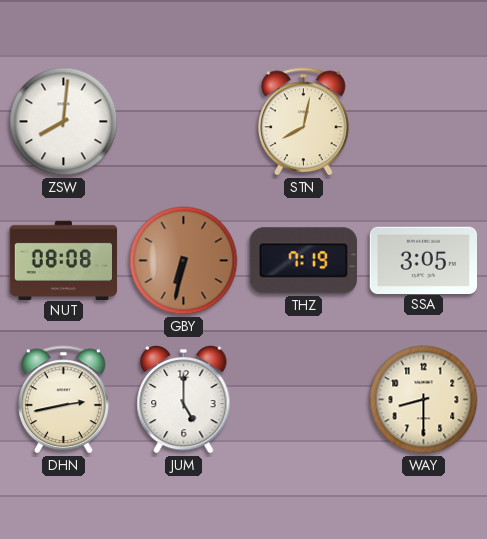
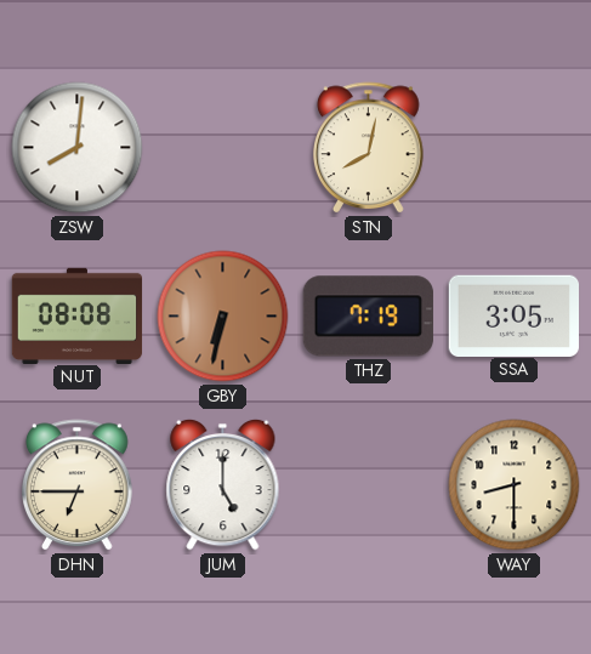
DHN: 2:43 -> 6:45 (78, 485)
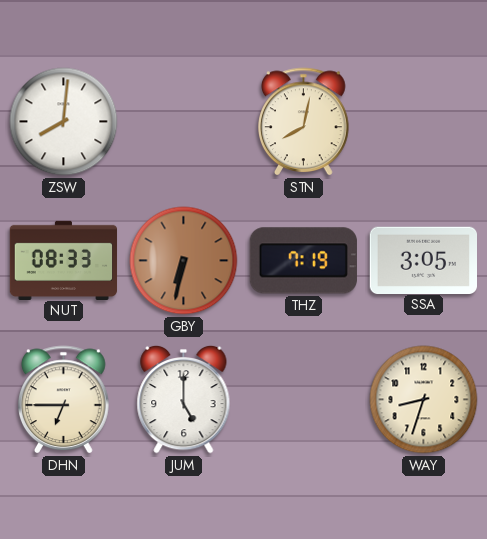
NUT: 08:08 -> 08:33 (64, 260)
WAY: 8:30 -> 8:33 (424, 400)
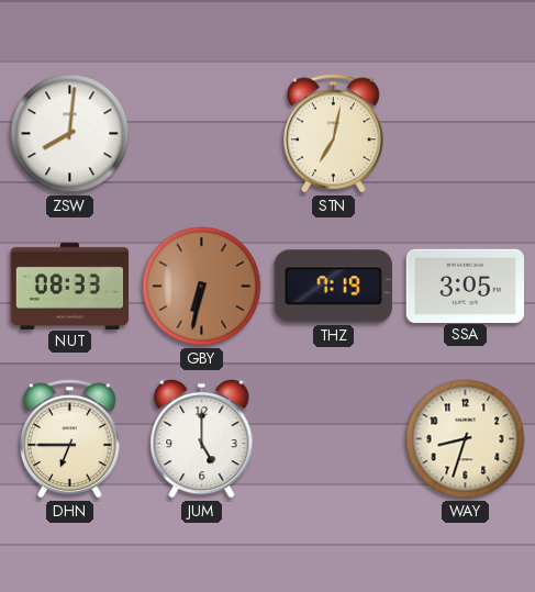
STN: 8:02 -> 7:02 (334, 134)
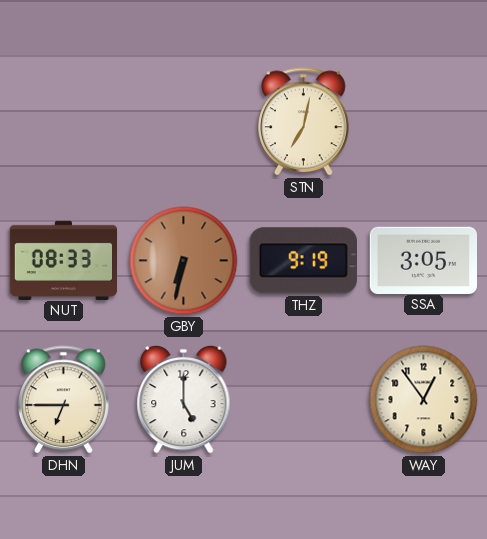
ZSW: 8:01 -> none (70, 134)
THZ: 7:19 -> 9:19 (303, 261)
WAY: 8:33 -> 12:54 (424, 400)
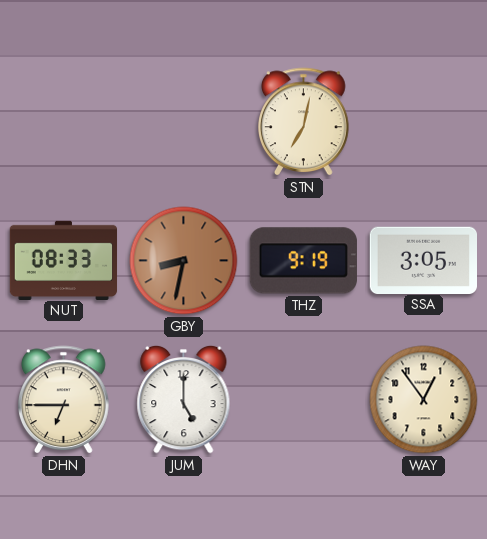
GBY: 6:32 -> 8:32 (184, 261)
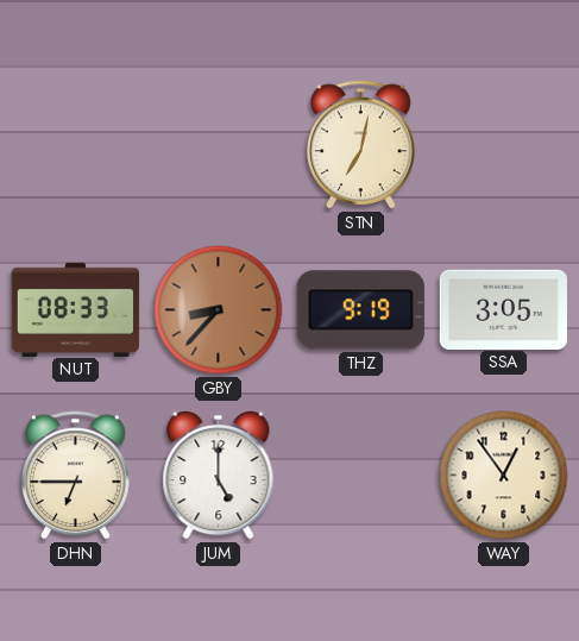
GBY: 8:32 -> 8:37 (219, 310)
